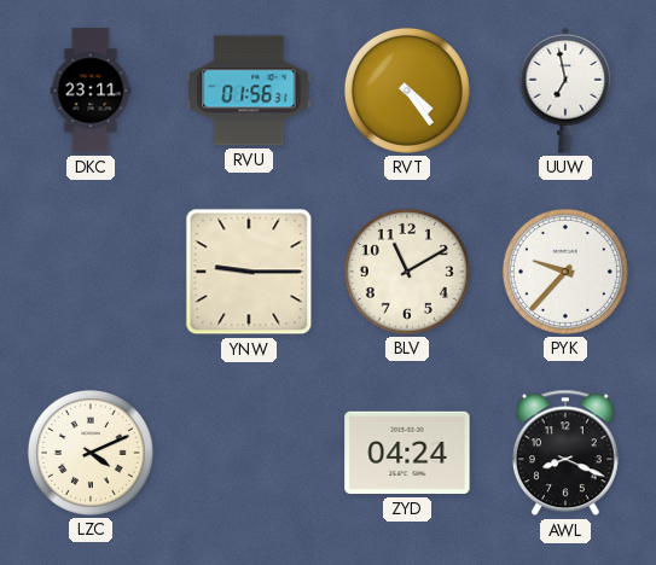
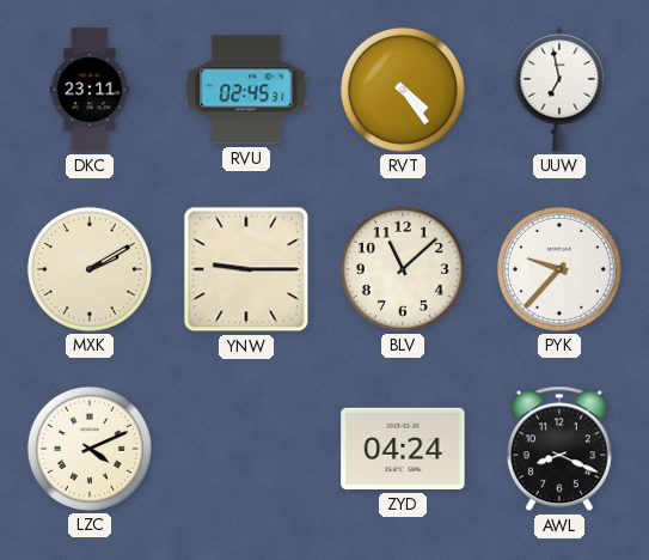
RVU: 01:56 -> 02:45 (246, 90)
MXK: none -> 2:10 (90, 269)
BLV: 11:10 -> 11:08 (403, 269)
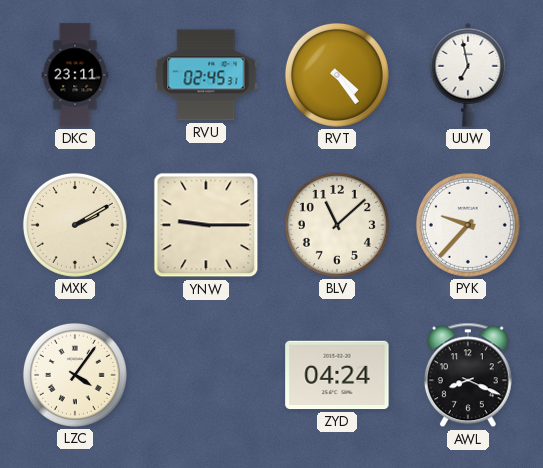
LZC: 4:11 -> 4:06 (75, 375)
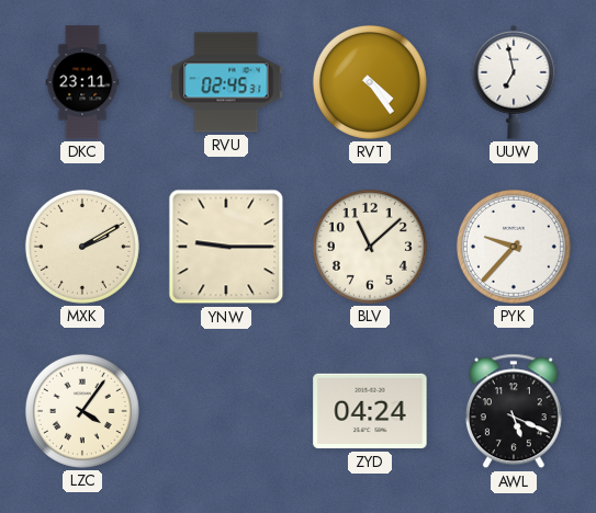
AWL: 8:19 -> 5:19 (514, 411)
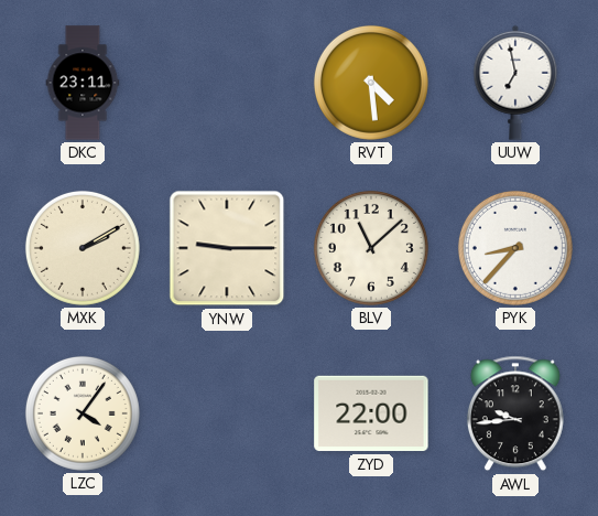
RVU: 02:45 -> none (226, 82)
RVT: 4:24 -> 4:29 (371, 83)
PYK: 9:37 -> 8:37 (515, 248)
ZYD: 04:24 -> 22:00 (371, 413)
AWL: 5:19 -> 9:44 (515, 413)
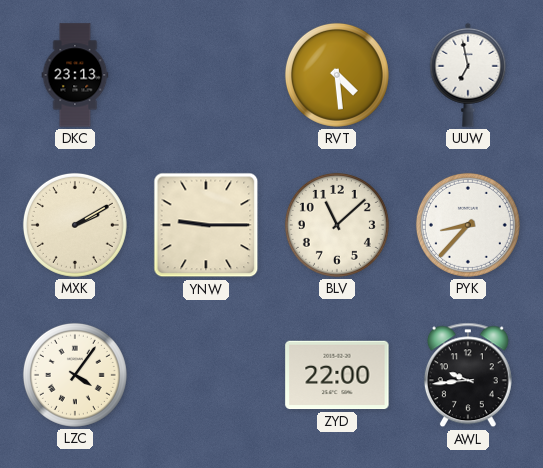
DKC: 23:11 -> 23:13 (75, 75)
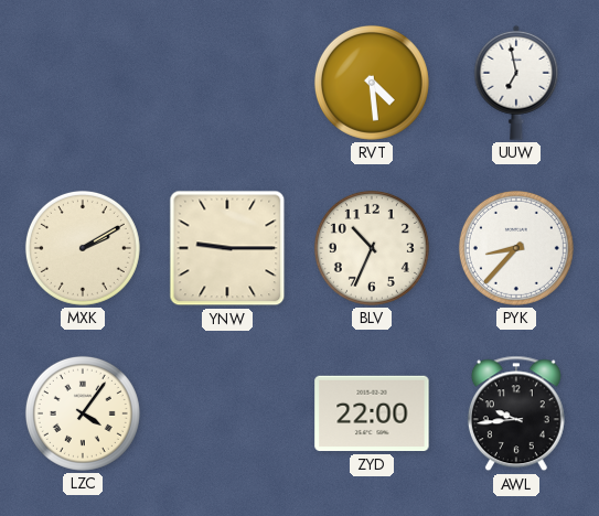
DKC: 23:13 -> none (75, 75)
BLV: 11:08 -> 10:34 (372, 248)
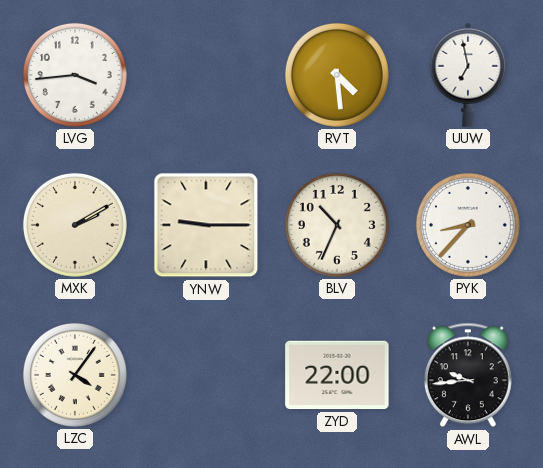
LVG: none -> 3:44 (75, 75)
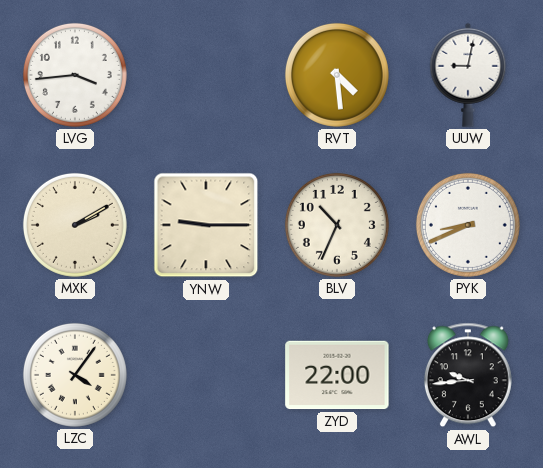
UUW: 6:58 -> 9:02 (468, 75)
PYK: 8:37 -> 8:41 (468, 225)
